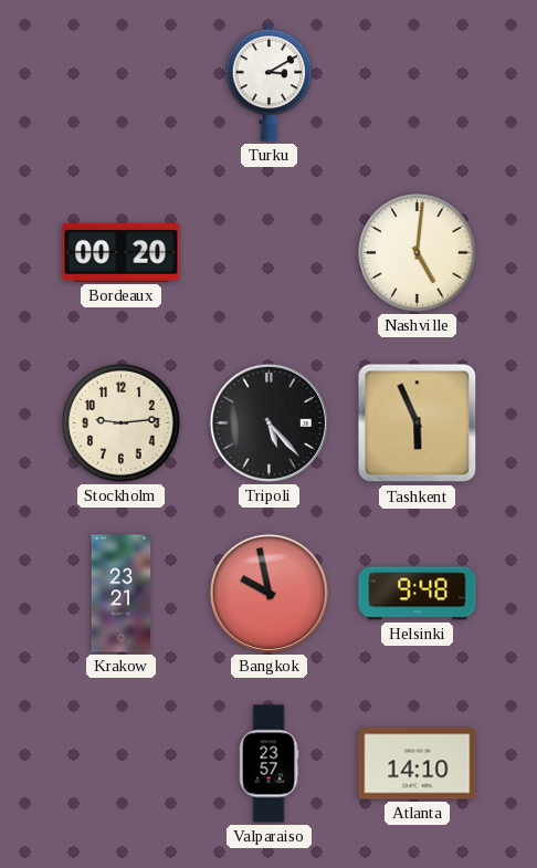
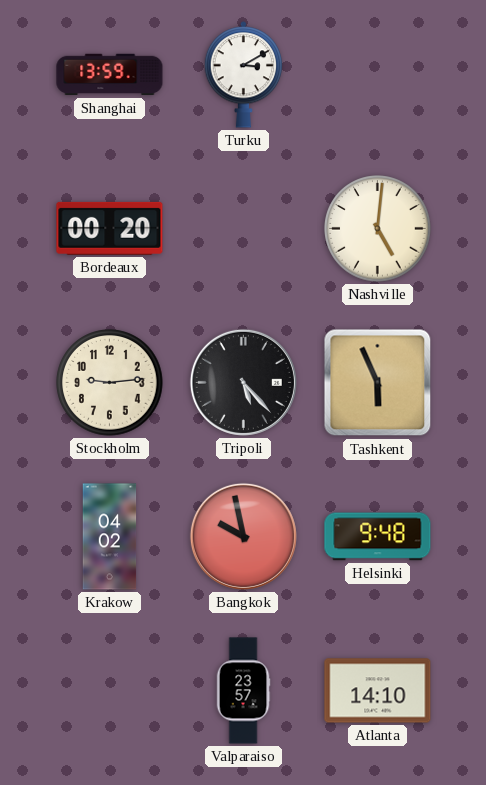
Shanghai: none -> 13:59 (110, 75)
Krakow: 23:21 -> 04:02 (110, 537)
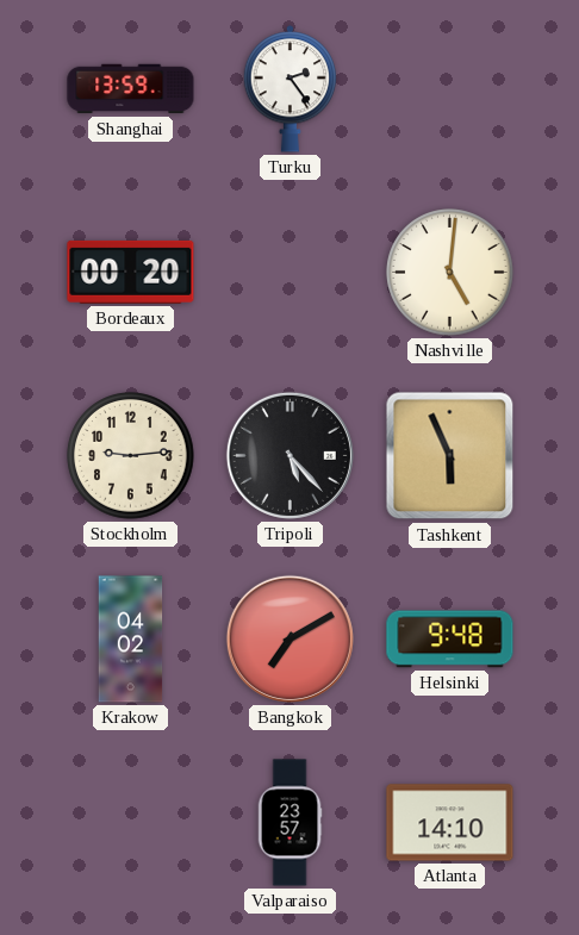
Turku: 3:10 -> 2:24 (291, 89)
Bangkok: 9:58 -> 7:10 (289, 638)
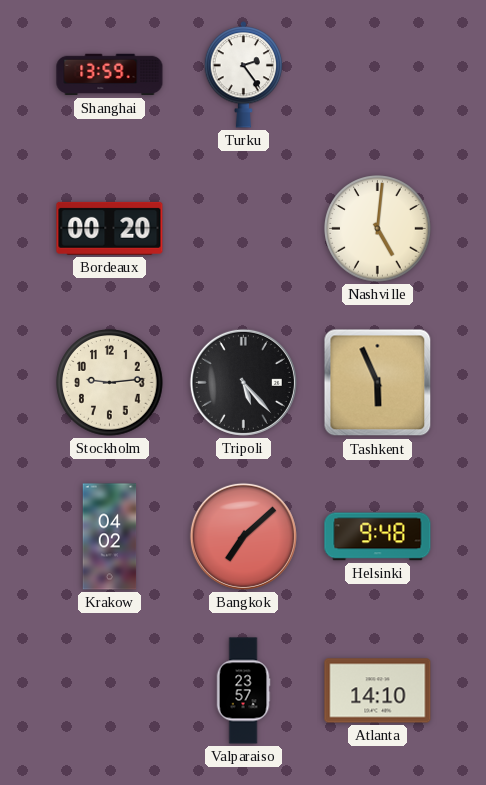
Bangkok: 7:10 -> 7:08 (243, 536)
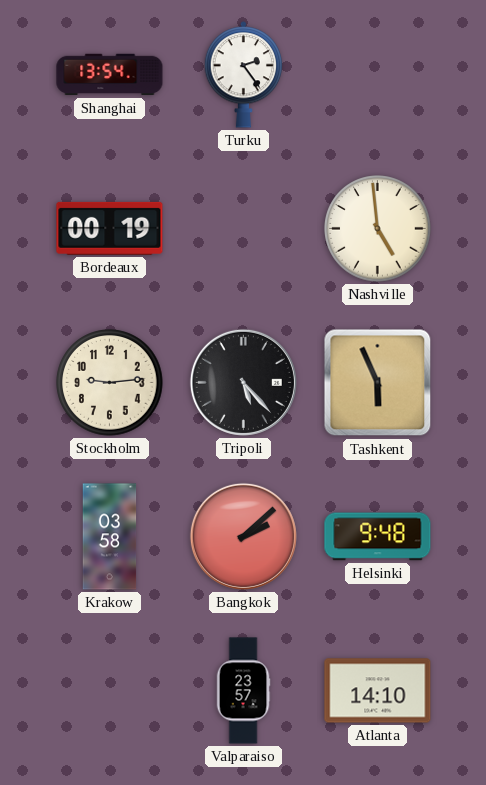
Shanghai: 13:59 -> 13:54 (110, 75)
Bordeaux: 00:20 -> 00:19 (110, 228)
Nashville: 5:01 -> 4:59 (378, 229)
Krakow: 04:02 -> 03:58 (110, 537)
Bangkok: 7:08 -> 2:08 (243, 536)
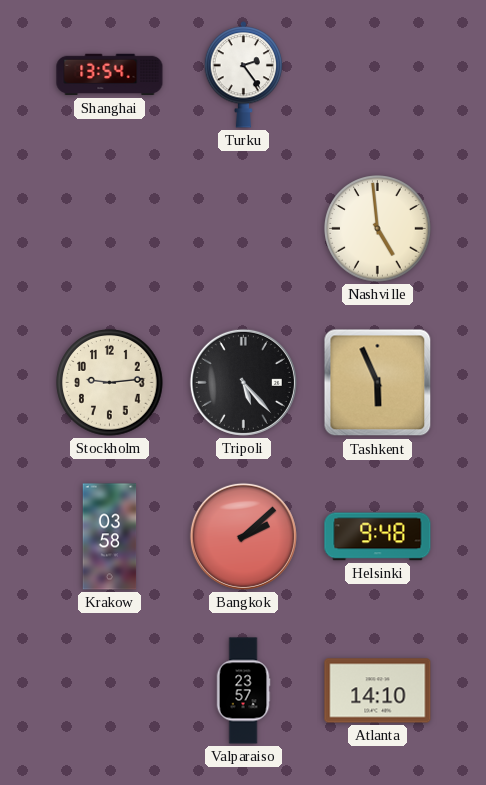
Bordeaux: 00:19 -> none (110, 228)
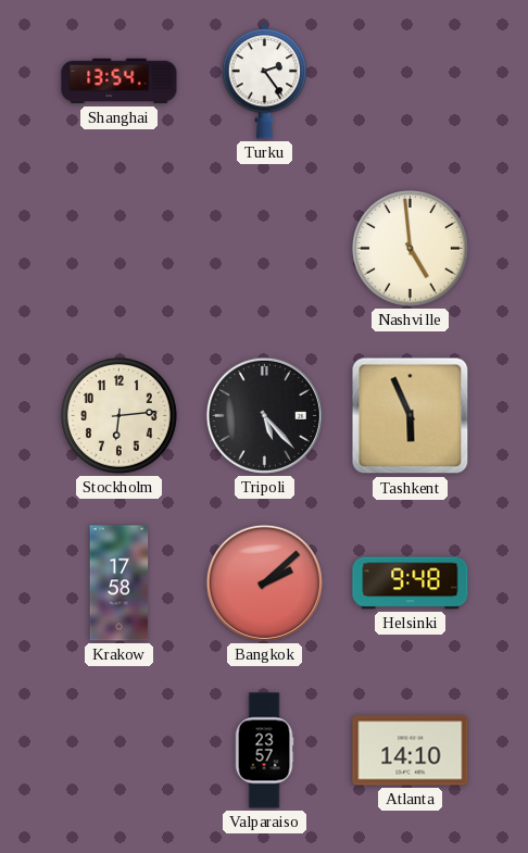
Stockholm: 9:14 -> 6:14 (120, 416)
Krakow: 03:58 -> 17:58 (120, 584)
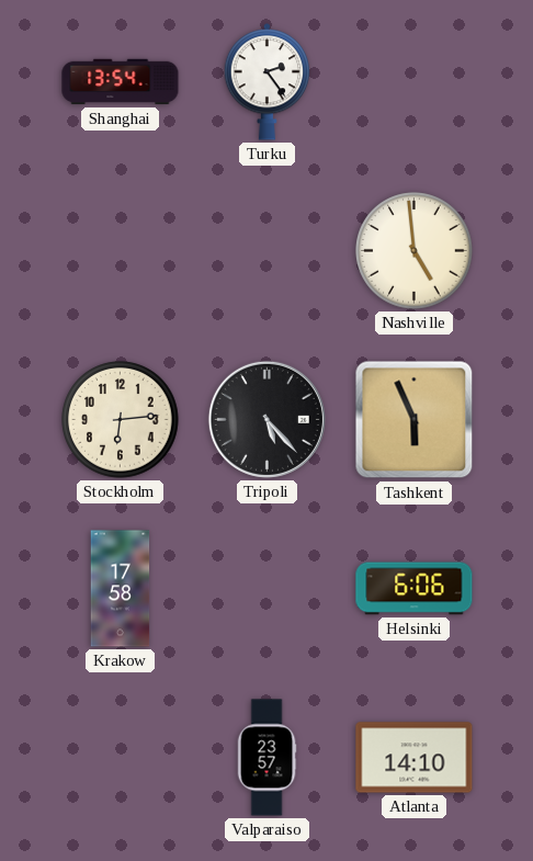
Bangkok: 2:08 -> none (264, 582)
Helsinki: 9:48 -> 6:06 (415, 589)
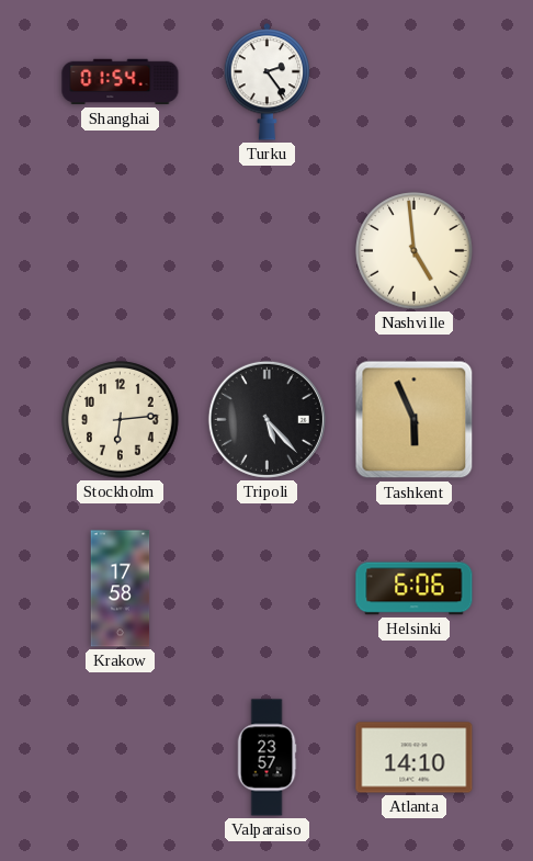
Shanghai: 13:54 -> 01:54 (121, 82)
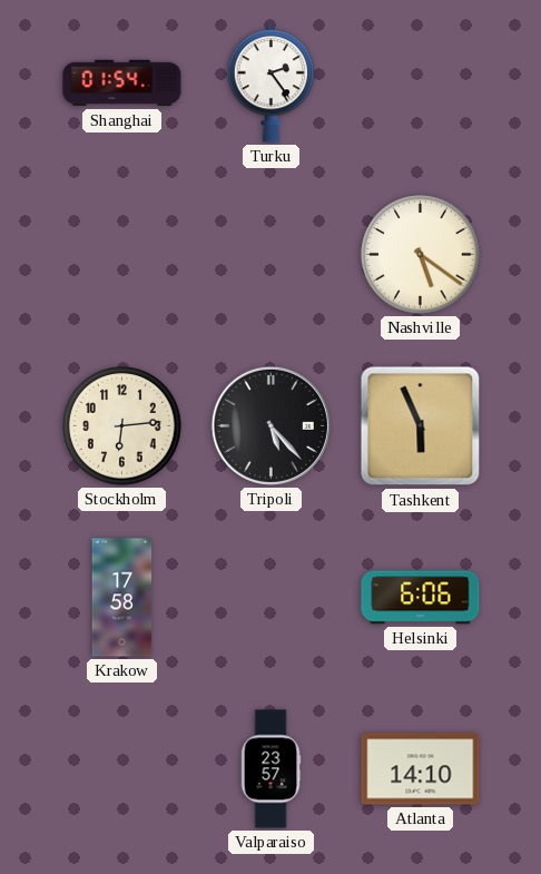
Nashville: 4:59 -> 5:21 (421, 255)
